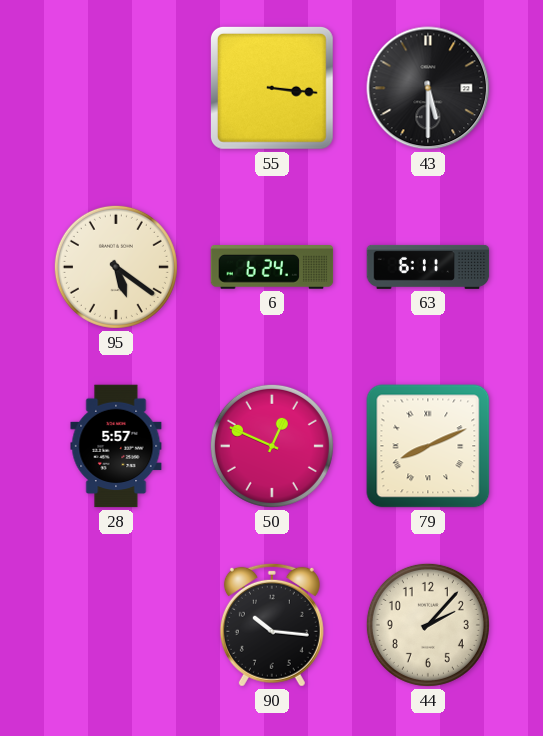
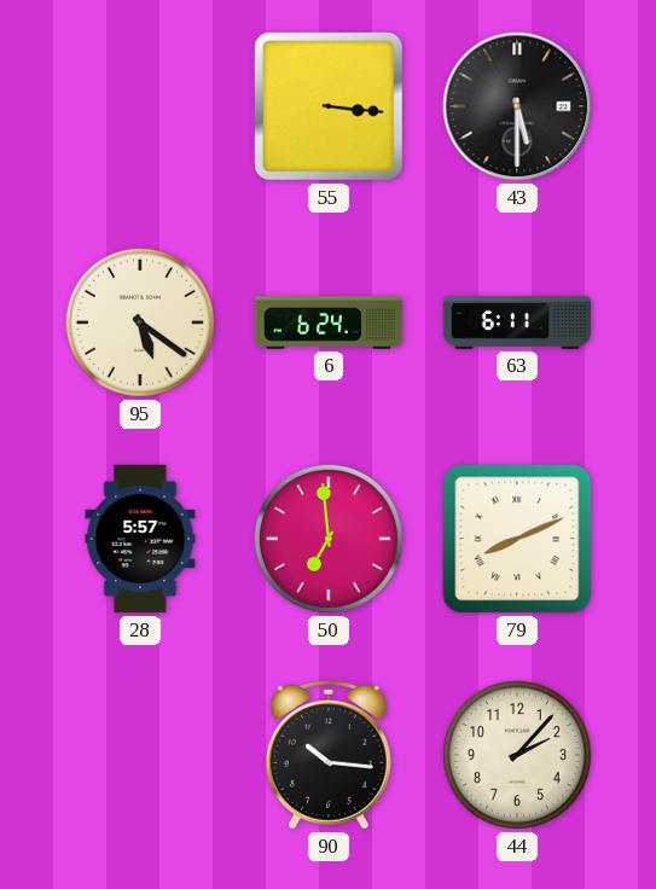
50: 12:49 -> 6:59 (329, 539)
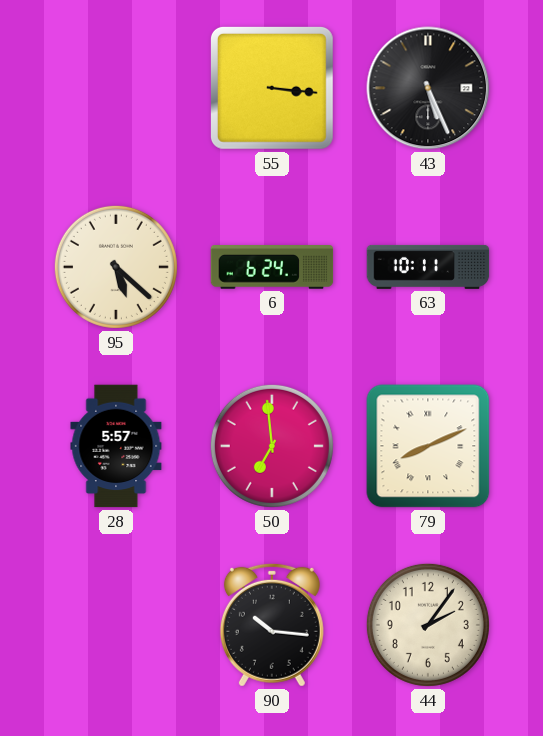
43: 5:30 -> 5:26 (428, 88)
95: 5:21 -> 5:22 (116, 267)
63: 6:11 -> 10:11 (428, 267)
44: 2:07 -> 2:06 (428, 625)
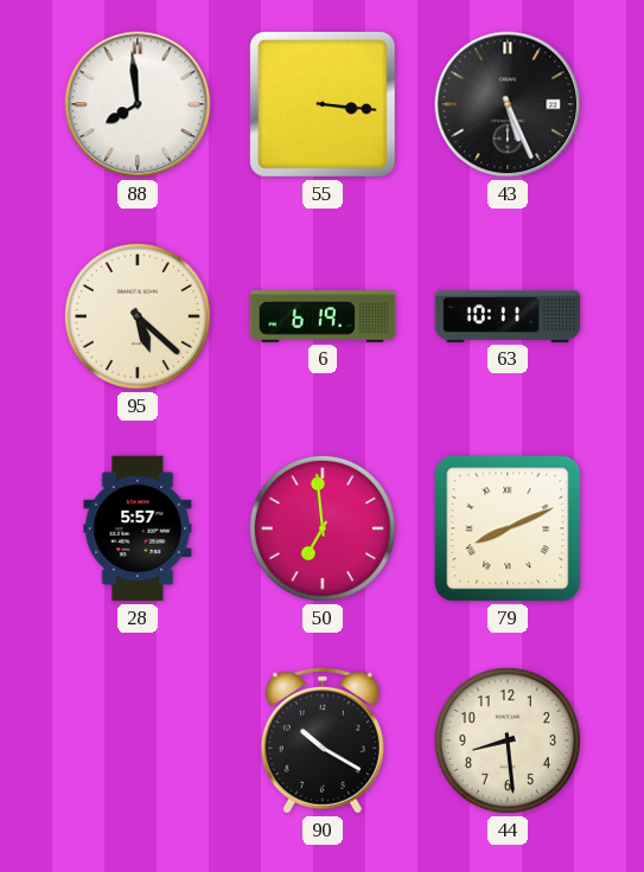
88: none -> 7:59 (138, 104)
6: 6:24 -> 6:19 (323, 318)
90: 10:16 -> 10:20 (323, 740)
44: 2:06 -> 8:29 (508, 740)
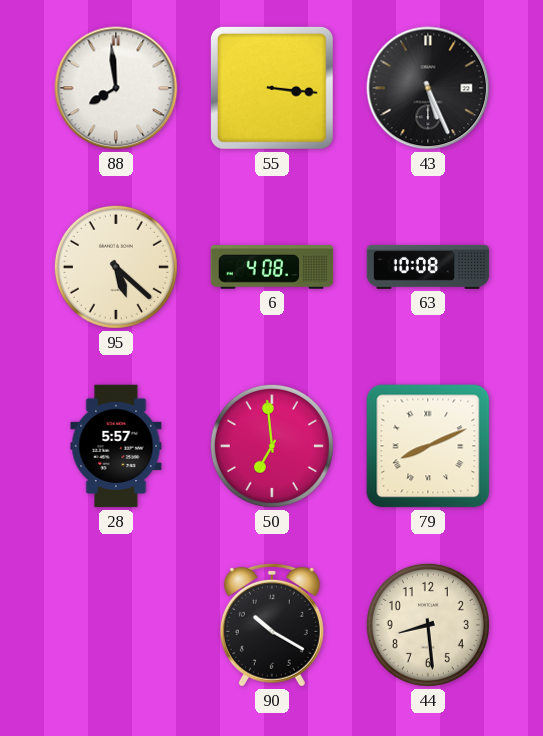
6: 6:19 -> 4:08 (272, 268)
63: 10:11 -> 10:08 (428, 267)
